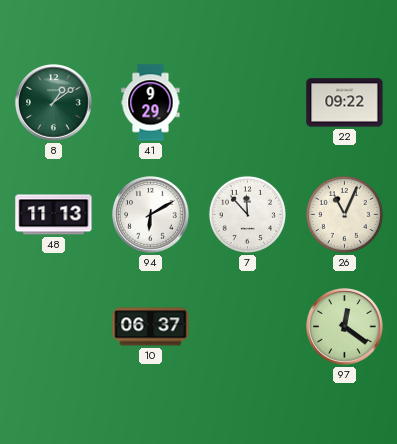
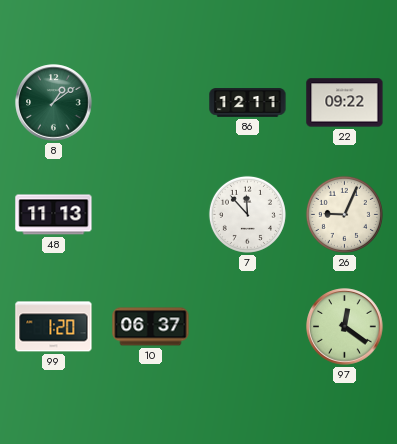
41: 9:29 -> none (151, 103)
86: none -> 12:11 (248, 103)
94: 6:10 -> none (151, 215)
26: 11:04 -> 9:04 (344, 214)
99: none -> 1:20 (54, 327)
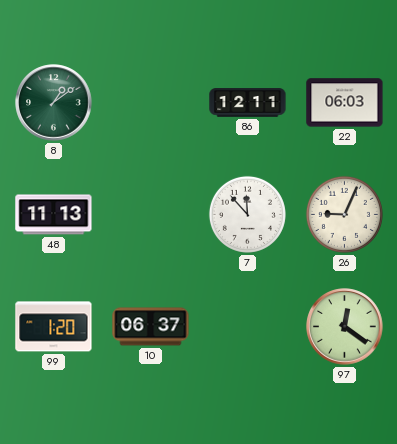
22: 09:22 -> 06:03 (345, 103)
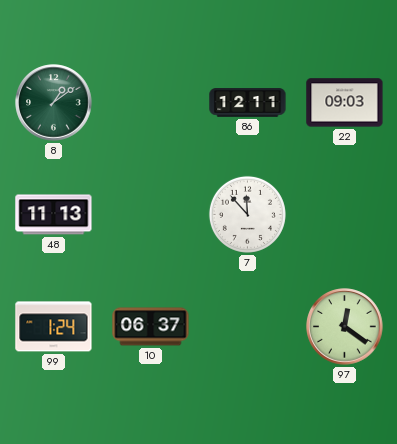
22: 06:03 -> 09:03 (345, 103)
26: 9:04 -> none (344, 214)
99: 1:20 -> 1:24 (54, 327)
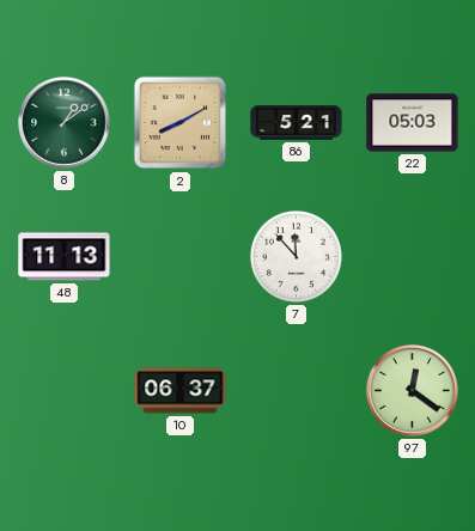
2: none -> 8:10 (181, 123)
86: 12:11 -> 5:21 (297, 123)
22: 09:03 -> 05:03 (413, 123)
99: 1:24 -> none (54, 327)
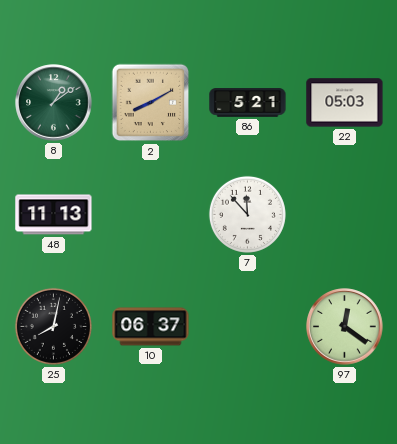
25: none -> 8:02 (53, 326)
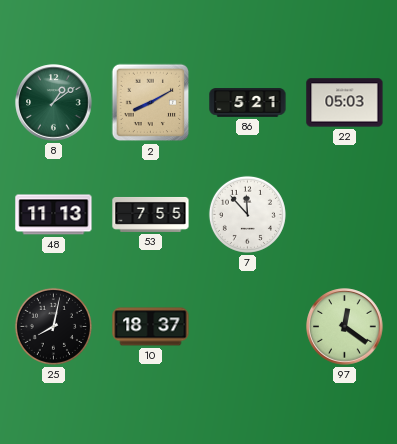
53: none -> 7:55 (151, 214)
10: 06:37 -> 18:37 (151, 327)
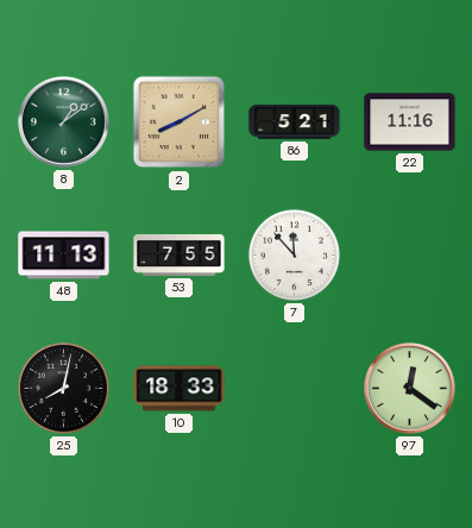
22: 05:03 -> 11:16 (410, 122)
10: 18:37 -> 18:33 (180, 389)
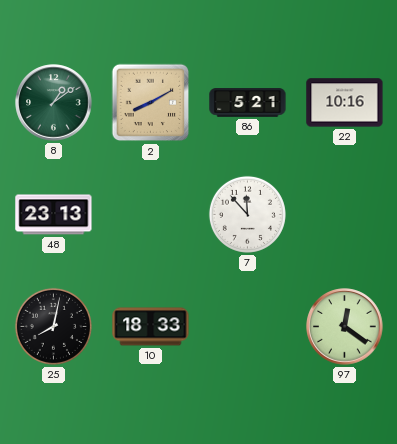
22: 11:16 -> 10:16 (345, 103)
48: 11:13 -> 23:13 (54, 215)
53: 7:55 -> none (180, 254)
